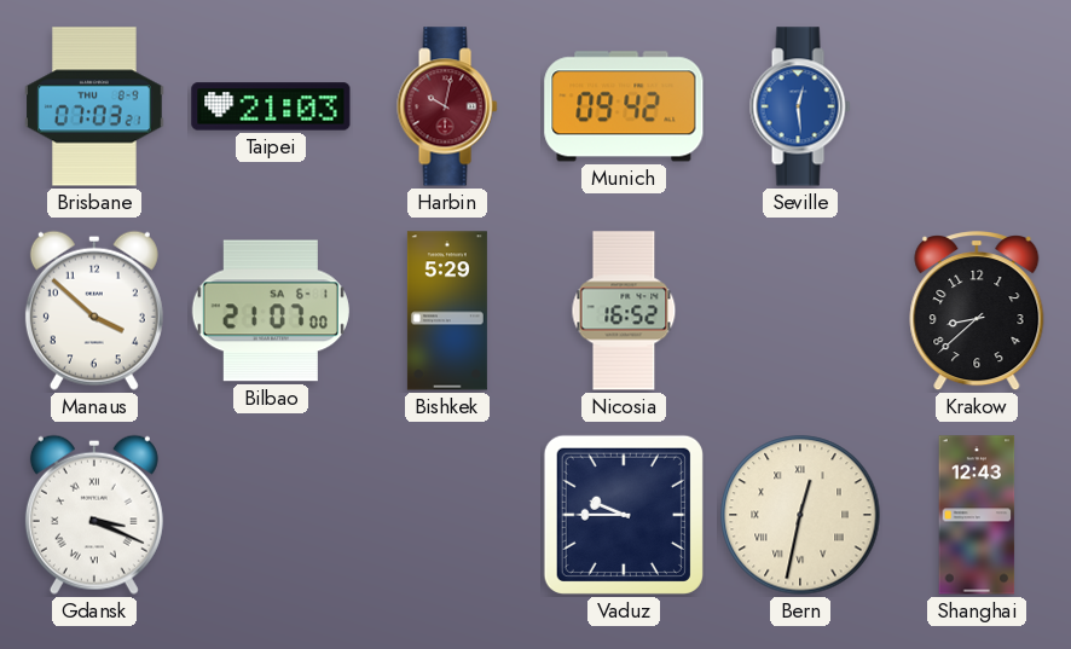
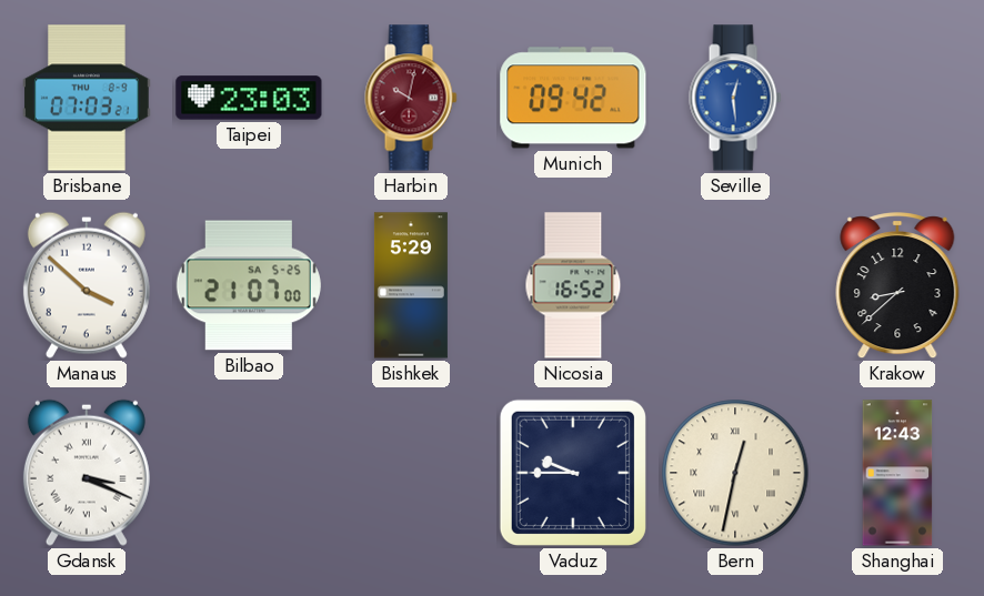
Taipei: 21:03 -> 23:03 (249, 98)
Bilbao date: SA 6-1 -> SA 5-25 (249, 285)
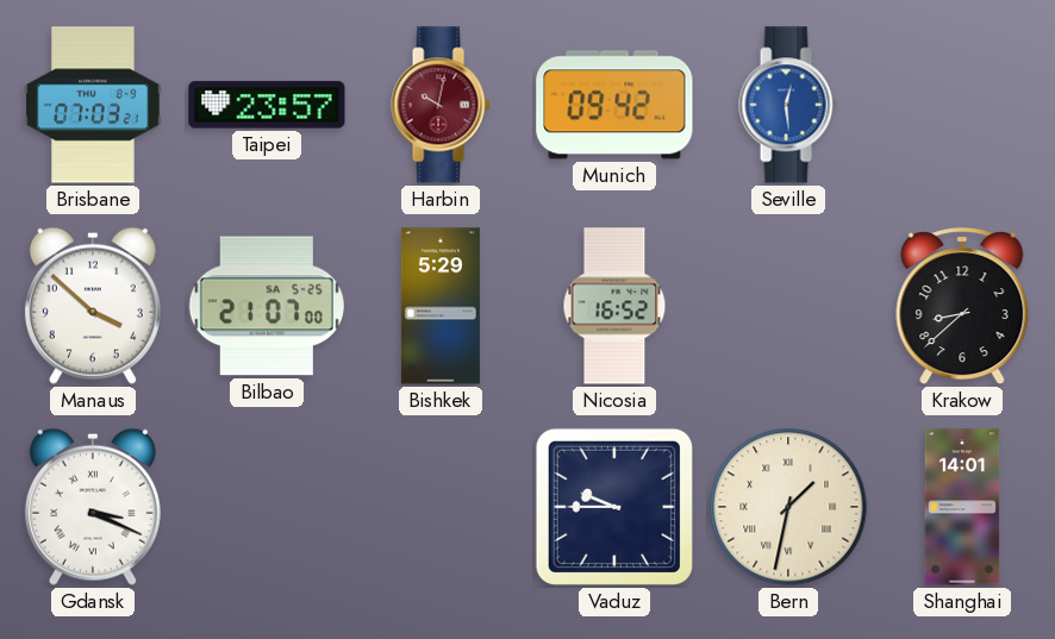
Taipei: 23:03 -> 23:57 (267, 105)
Bern: 12:32 -> 1:32 (788, 507)
Shanghai: 12:43 -> 14:01 (962, 507)
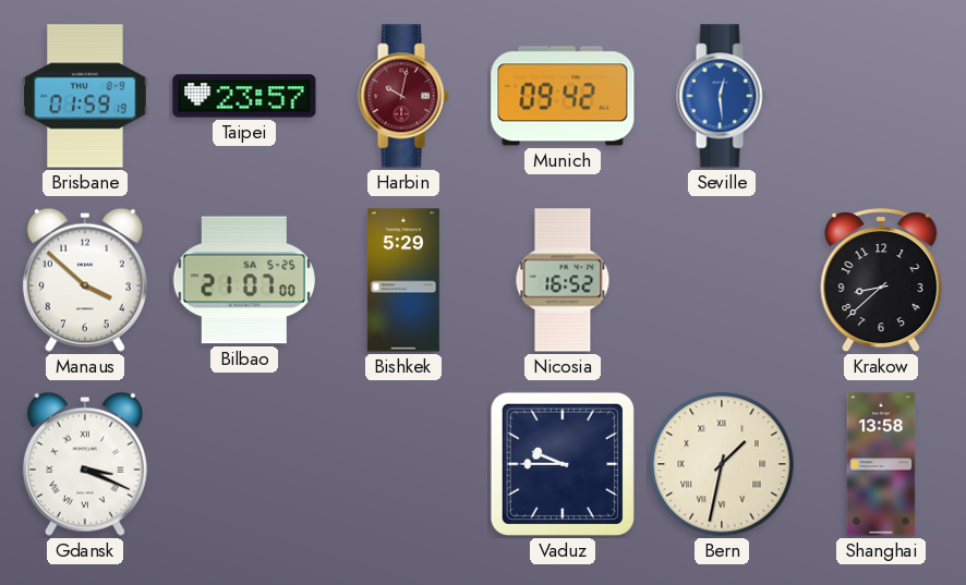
Brisbane: 07:03 -> 01:59 (85, 96)
Shanghai: 14:01 -> 13:58 (881, 464)
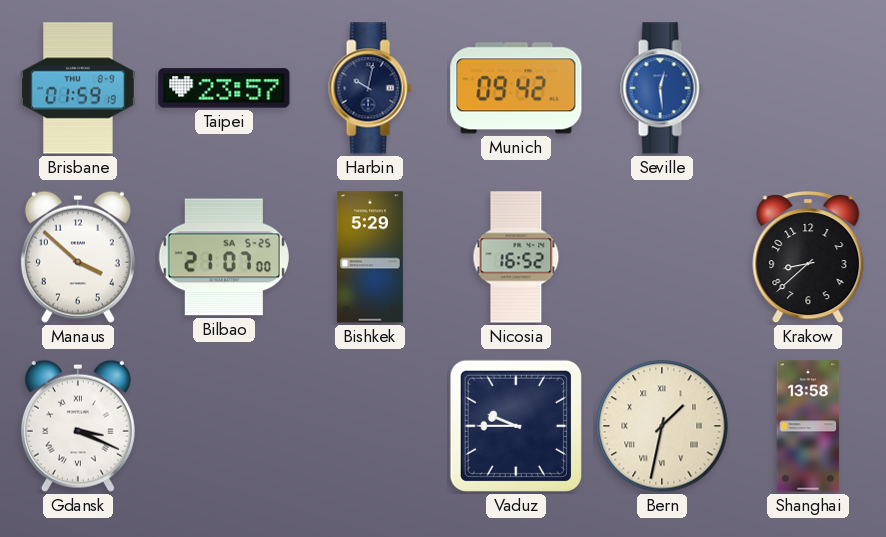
Harbin dial: burgundy -> navy (370, 88)
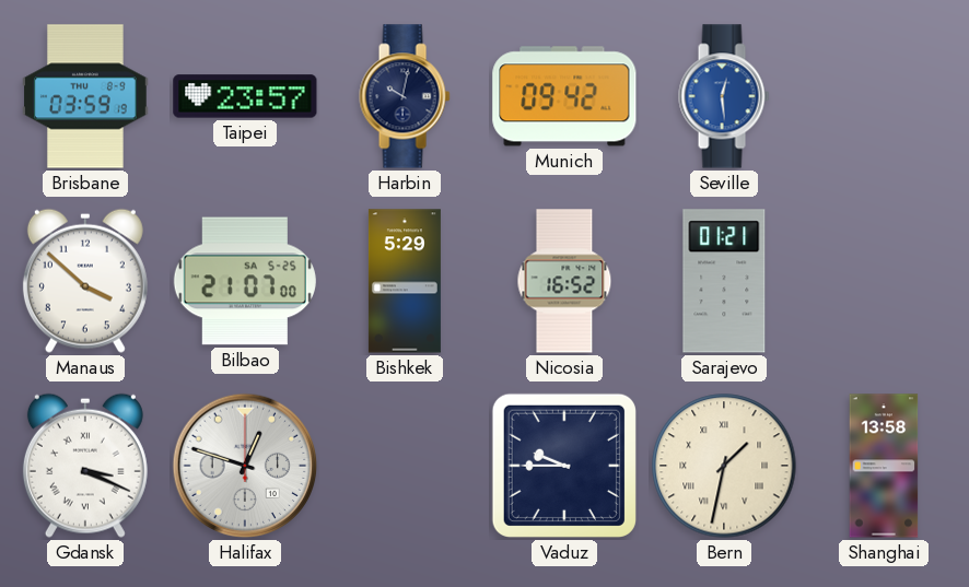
Brisbane: 01:59 -> 03:59 (85, 96)
Sarajevo: none -> 01:21 (724, 281)
Krakow: 8:38 -> none (808, 258)
Halifax: none -> 12:48 (245, 466)
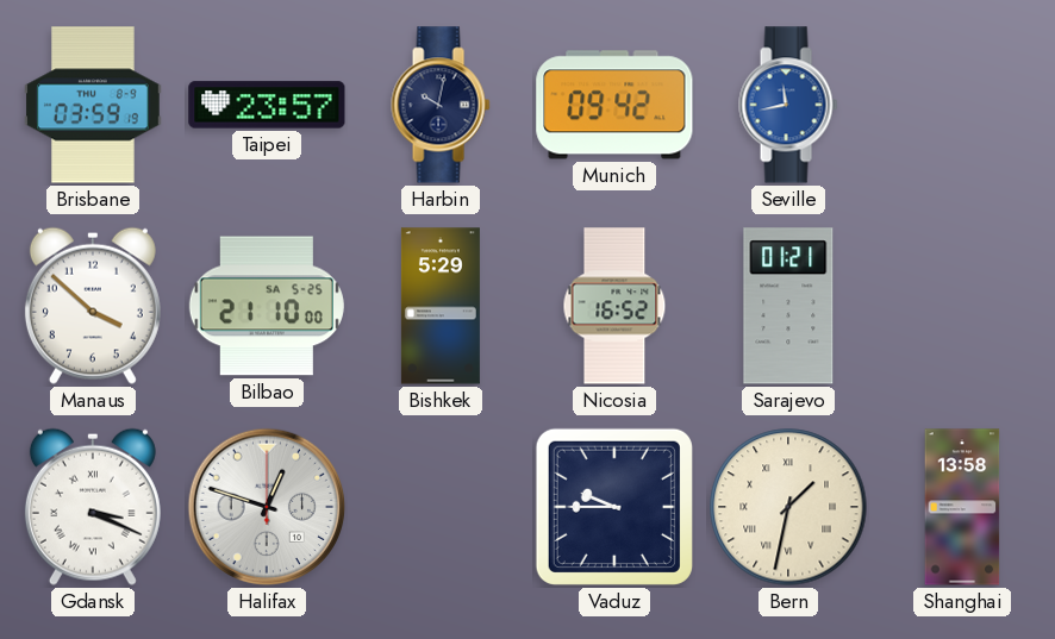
Seville: 12:29 -> 11:43 (788, 105)
Bilbao: 21:07 -> 21:10 (267, 306)
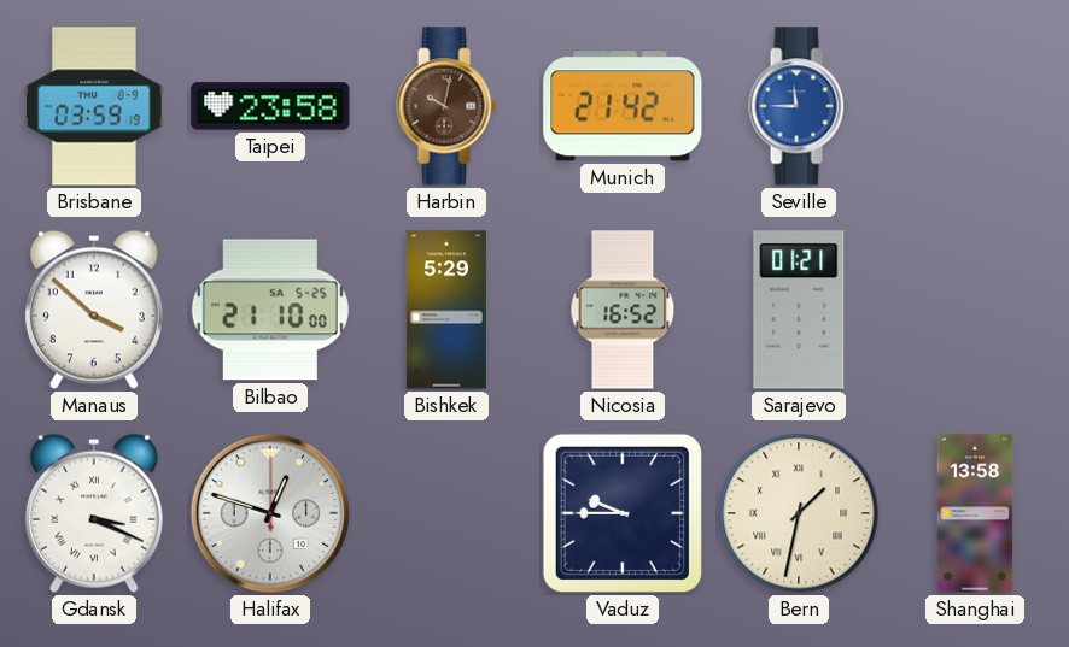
Taipei: 23:57 -> 23:58 (270, 106)
Harbin dial: navy -> brown (446, 106)
Munich: 09:42 -> 21:42 (623, 106)
Seville: 11:43 -> 11:45 (799, 106)
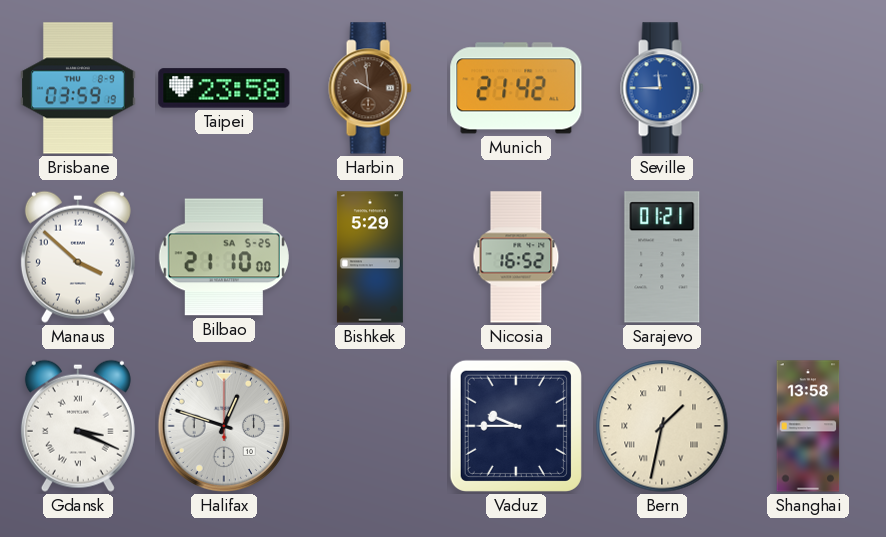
Harbin: 10:02 -> 9:59 (370, 88)
